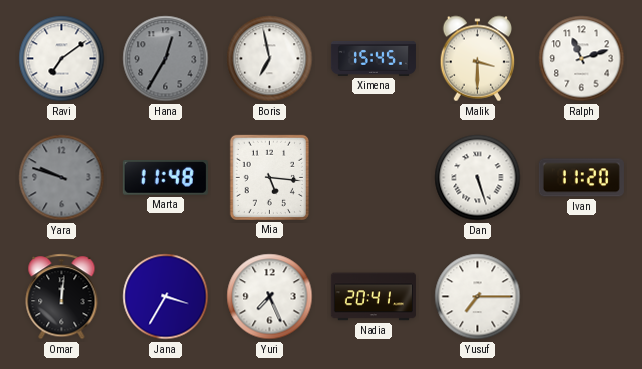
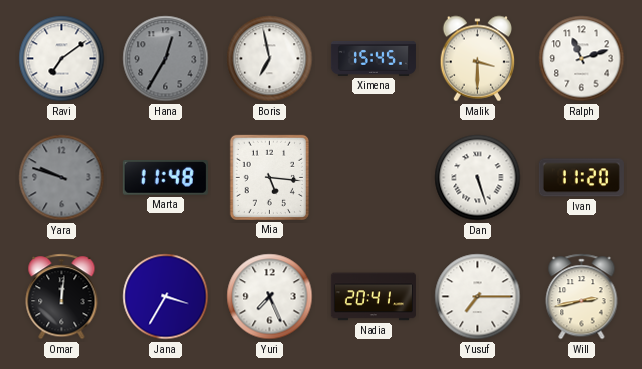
Will: none -> 2:43 (582, 297)
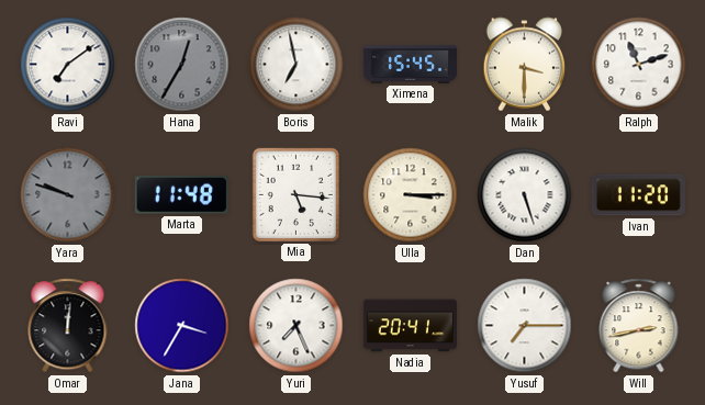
Ulla: none -> 3:15 (411, 195)
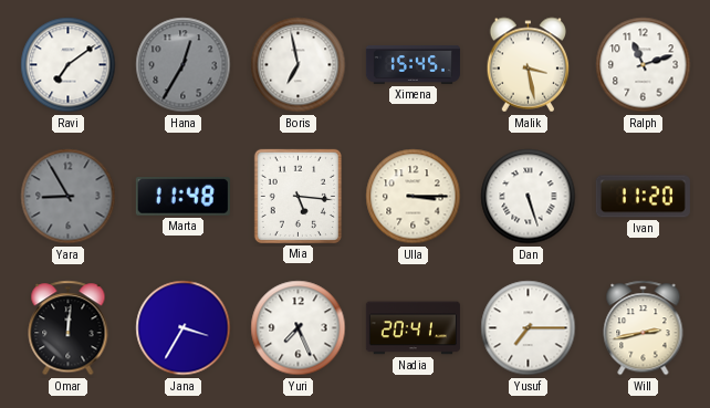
Malik: 3:30 -> 3:28 (529, 65)
Yara: 9:48 -> 8:55 (69, 197)
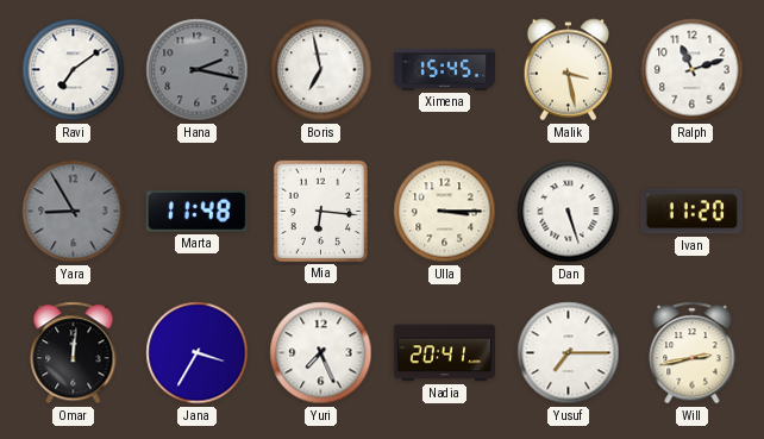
Hana: 12:35 -> 2:17 (198, 70)
Mia: 5:16 -> 6:16 (320, 211)
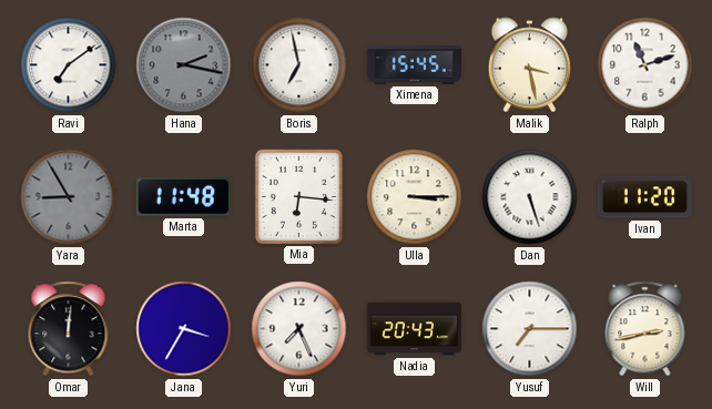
Nadia: 20:41 -> 20:43 (414, 329)
